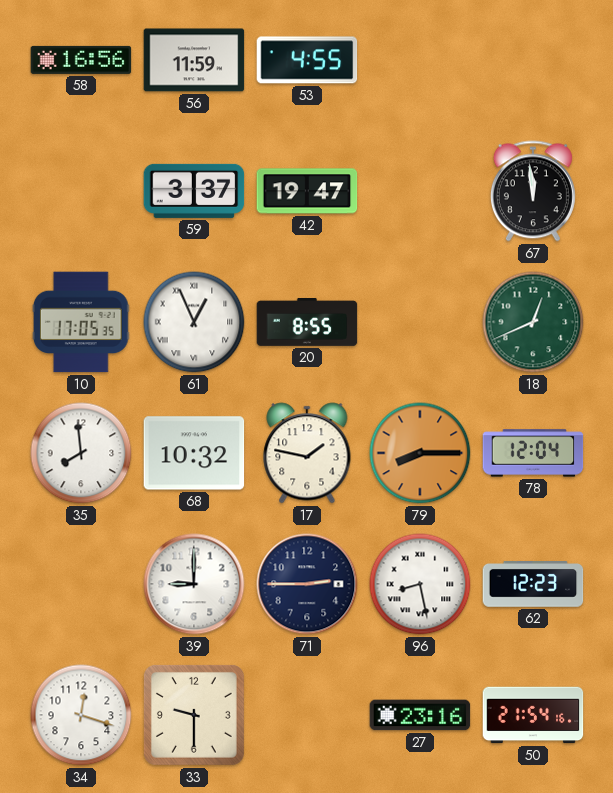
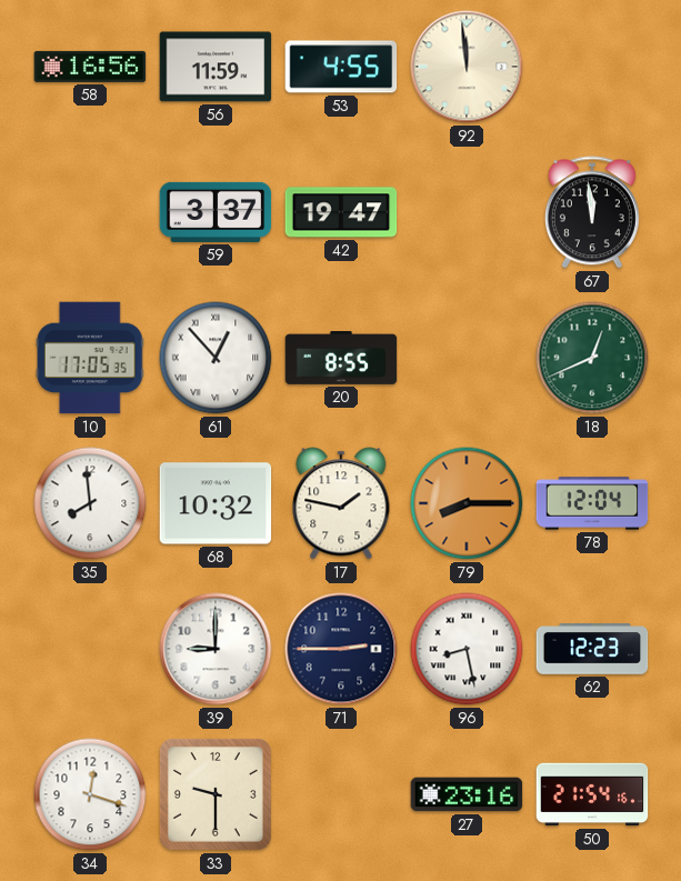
92: none -> 11:59 (467, 67)
61: 12:56 -> 12:53 (216, 358)
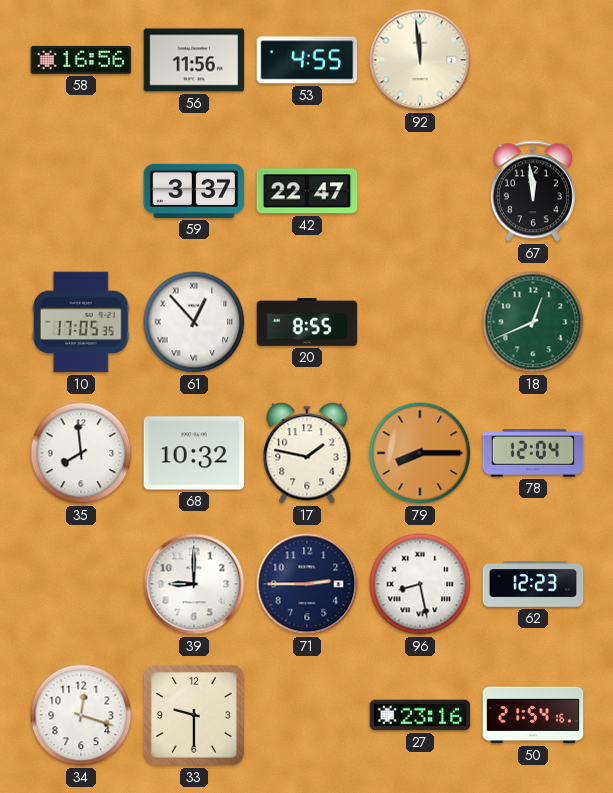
56: 11:59 -> 11:56 (194, 60)
42: 19:47 -> 22:47 (307, 191)
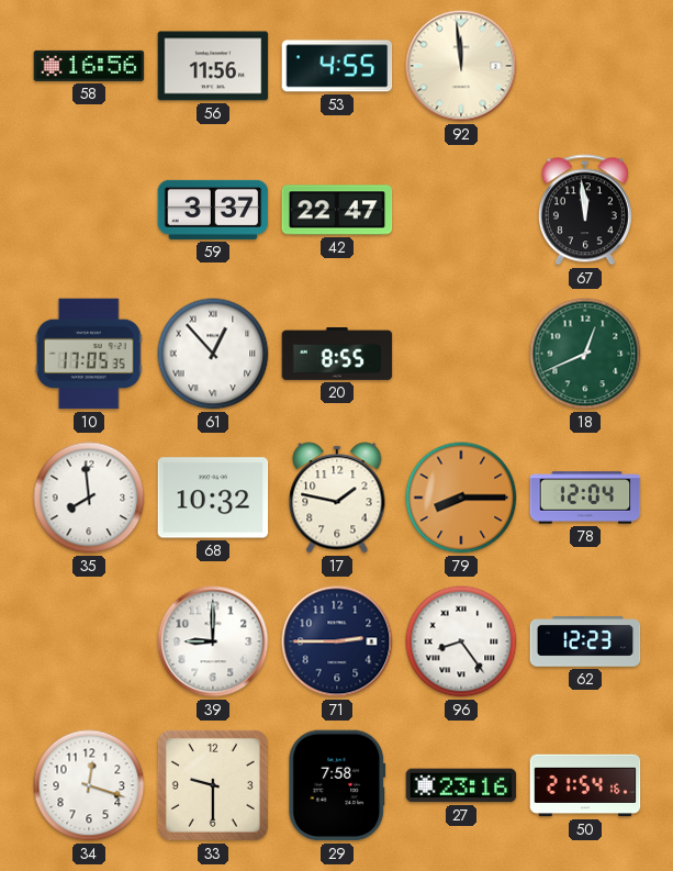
96: 8:28 -> 8:24 (461, 641)
29: none -> 7:58 (337, 785)
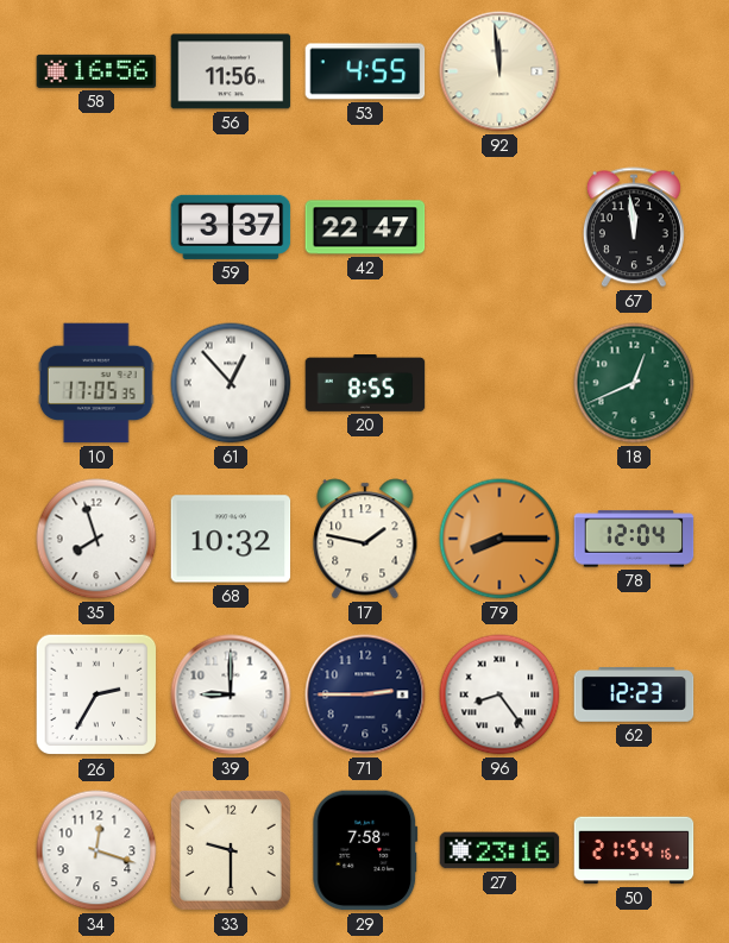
35: 7:59 -> 7:57 (96, 539)
26: none -> 2:35 (96, 694)
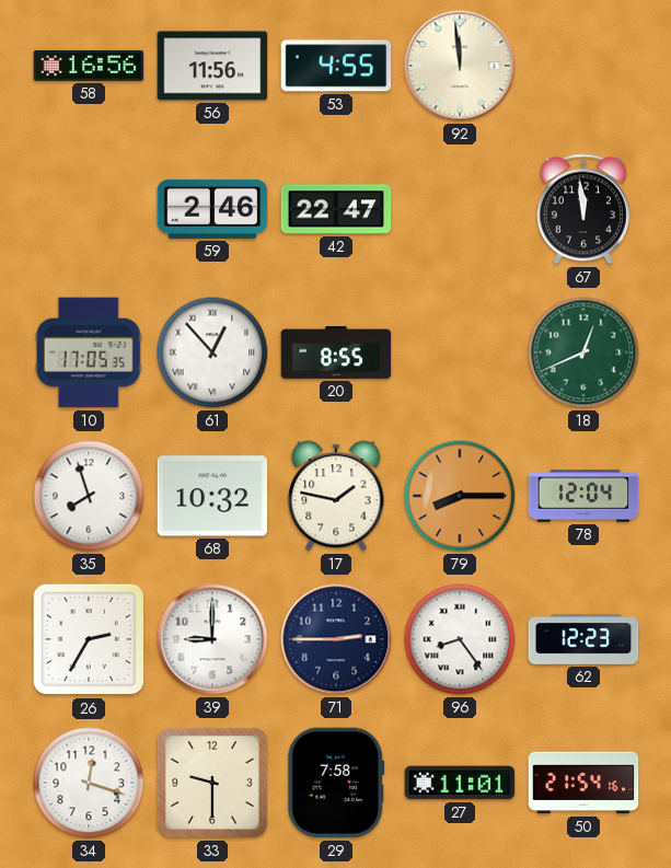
59: 3:37 -> 2:46 (212, 209)
27: 23:16 -> 11:01 (460, 783)
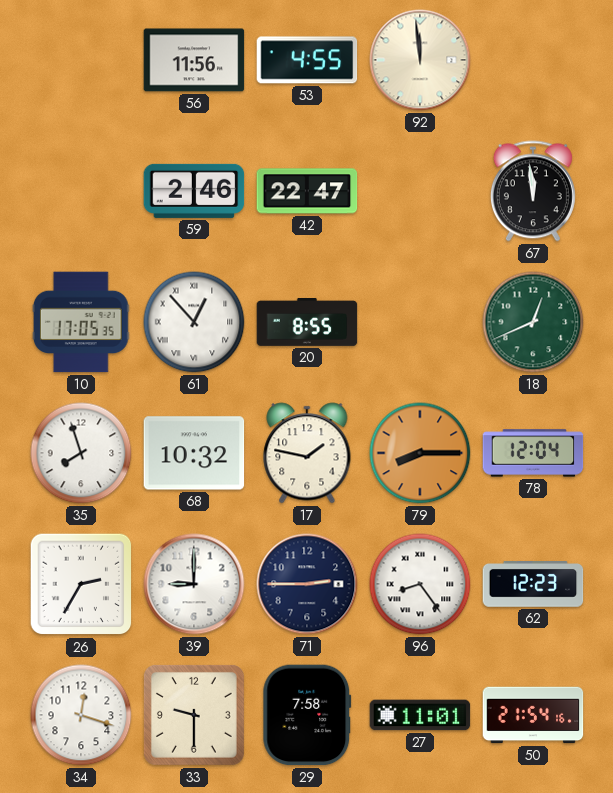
58: 16:56 -> none (89, 66)
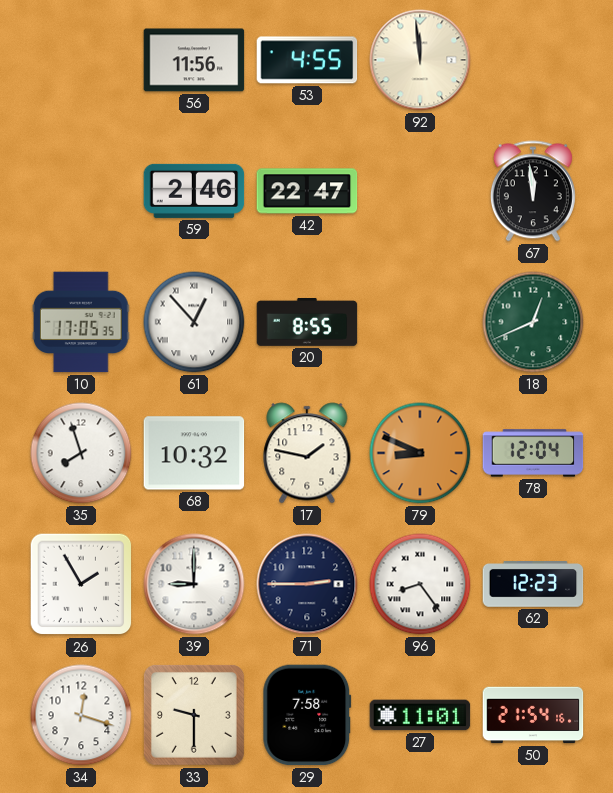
79: 8:15 -> 8:49 (420, 453)
26: 2:35 -> 1:55 (81, 584)
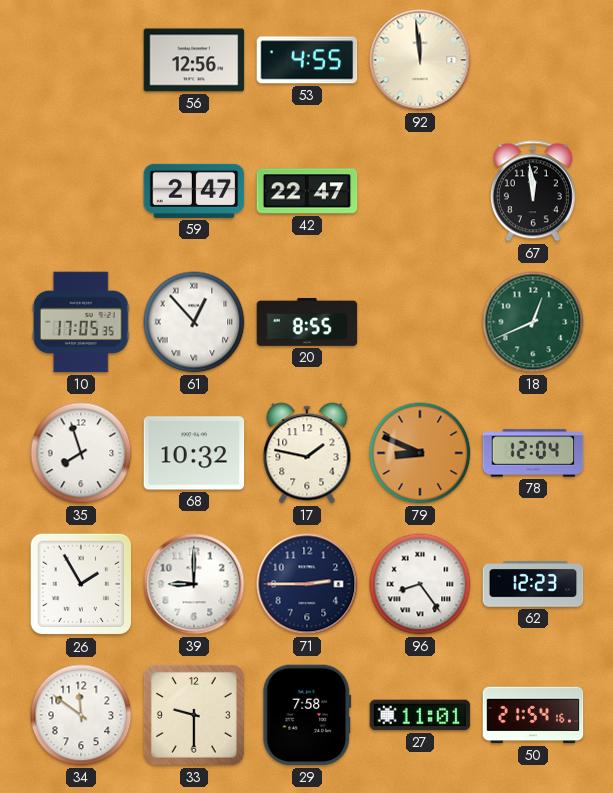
56: 11:56 -> 12:56 (194, 60)
59: 2:46 -> 2:47 (194, 191)
34: 12:18 -> 11:51 (81, 715)
